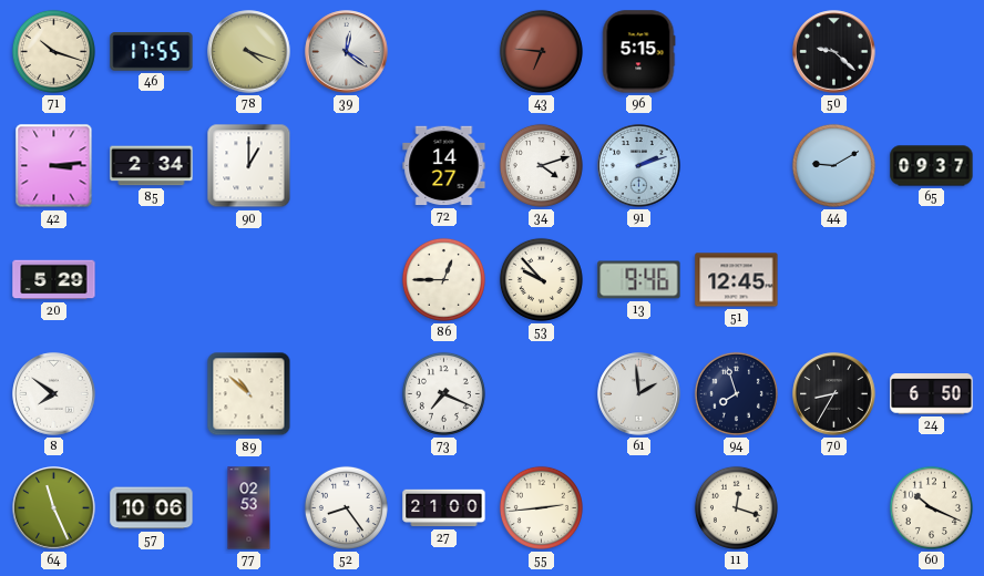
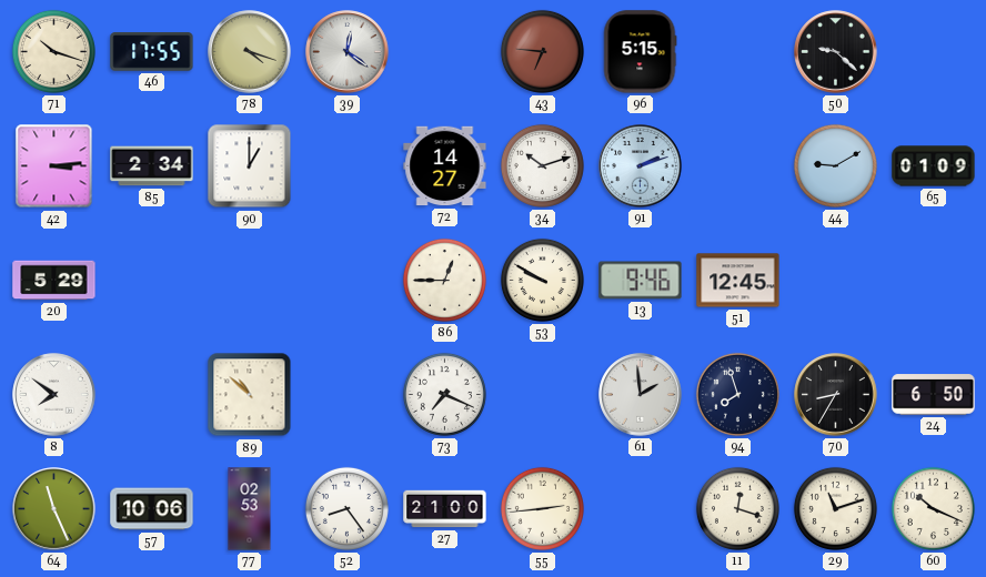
34: 4:12 -> 10:12 (542, 165)
65: 09:37 -> 01:09 (934, 166)
53: 9:53 -> 9:50 (542, 280)
29: none -> 11:12 (835, 508)
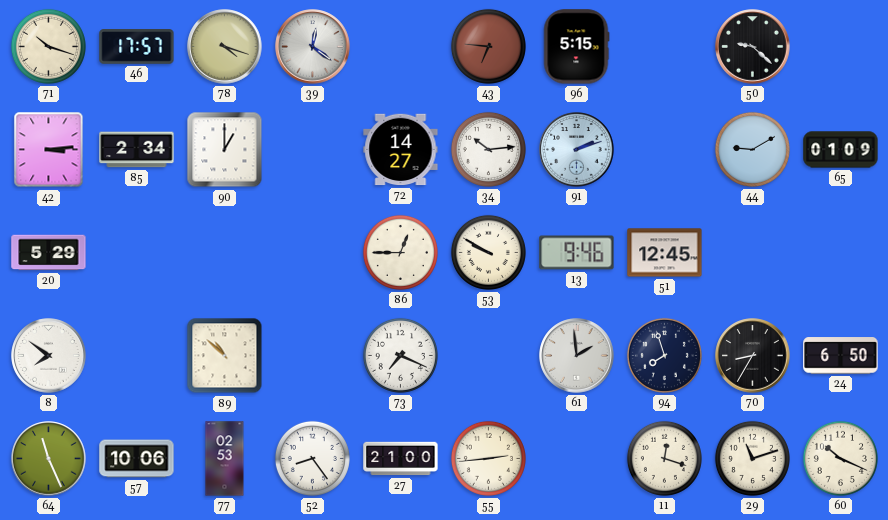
46: 17:55 -> 17:57 (137, 47)
34: 10:12 -> 10:14 (488, 149)
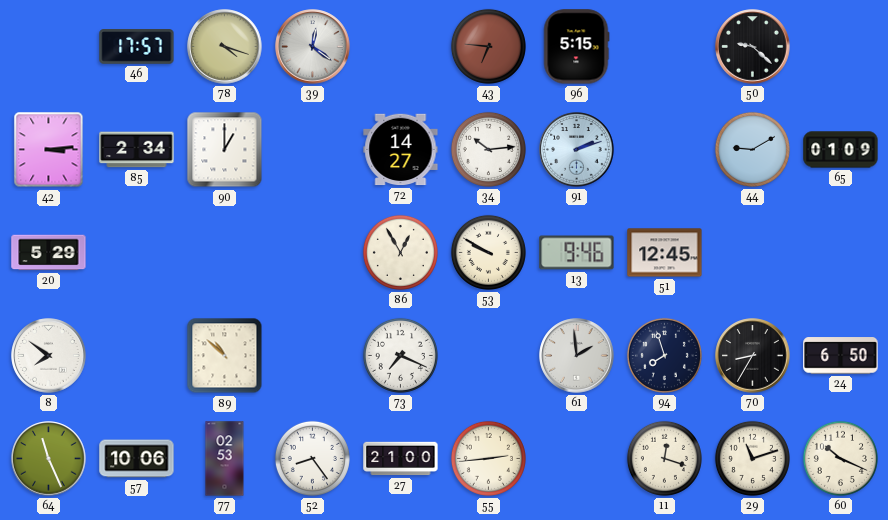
71: 10:18 -> none (48, 46)
86: 12:45 -> 12:55 (400, 252)
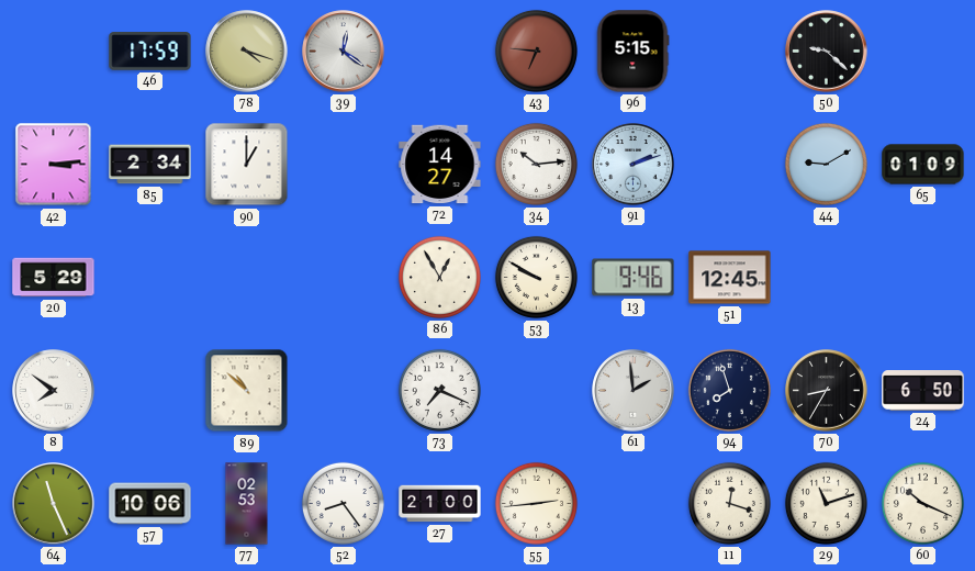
46: 17:57 -> 17:59 (150, 52)
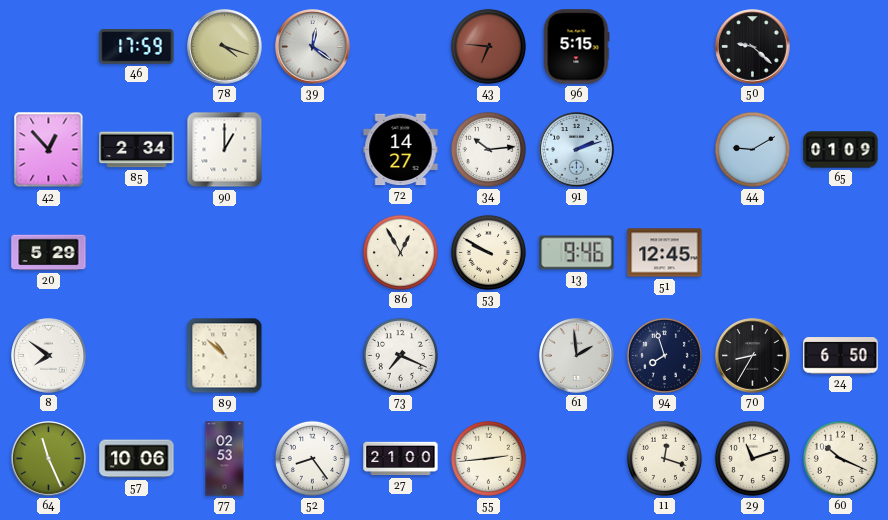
42: 3:14 -> 12:53 (49, 150)
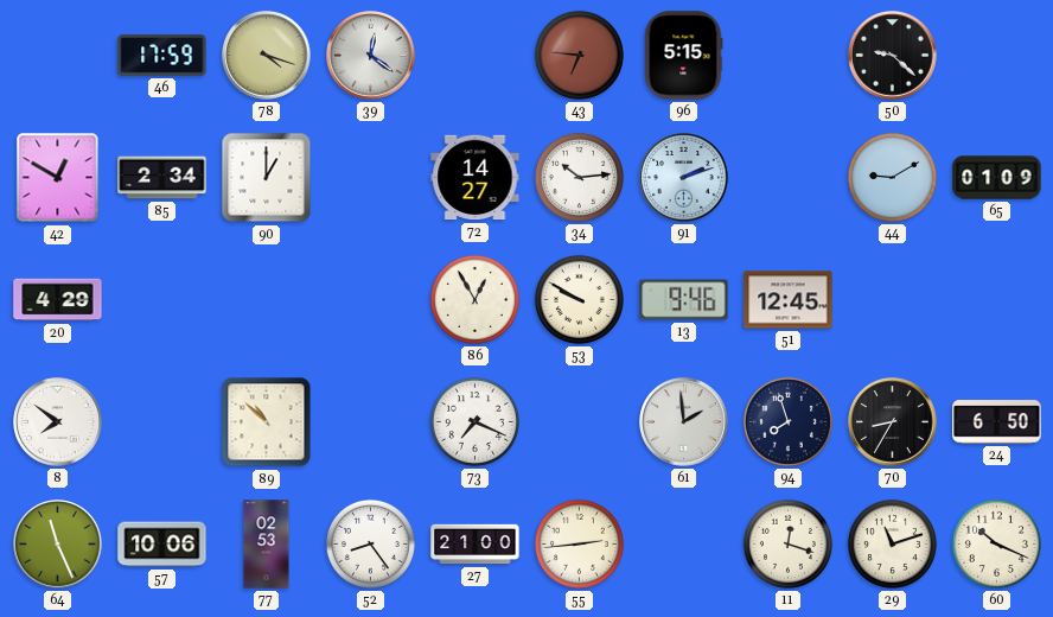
42: 12:53 -> 12:50 (58, 178)
20: 5:29 -> 4:29 (58, 300)
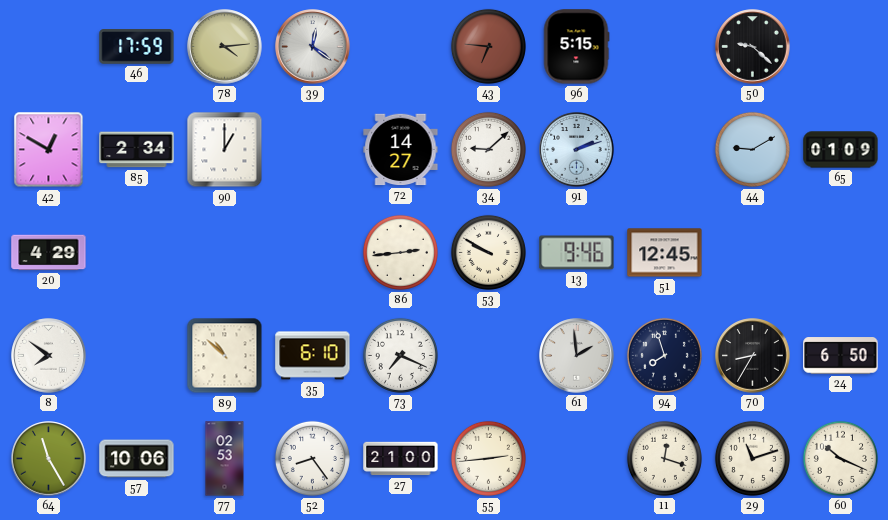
78: 4:18 -> 4:14 (225, 47)
34: 10:14 -> 9:08 (488, 149)
86: 12:55 -> 2:44 (400, 252)
35: none -> 6:10 (313, 356)
64: 11:26 -> 11:25 (49, 459)
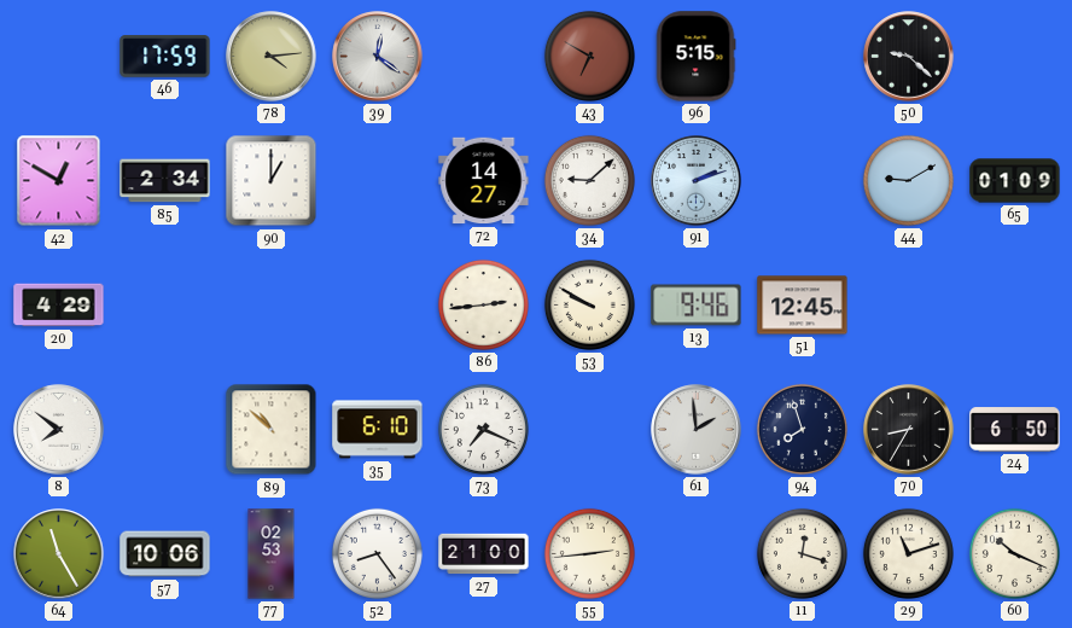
43: 6:46 -> 6:50 (589, 56)
